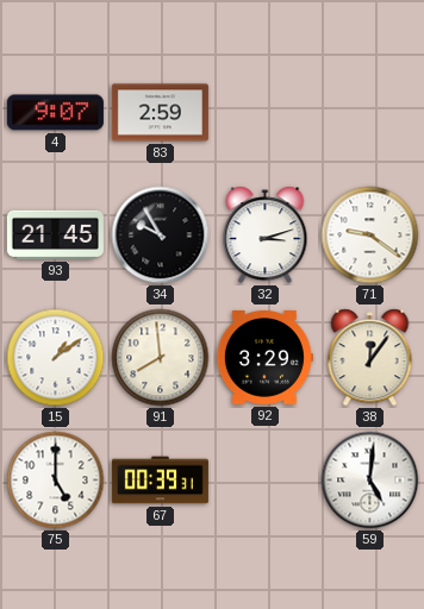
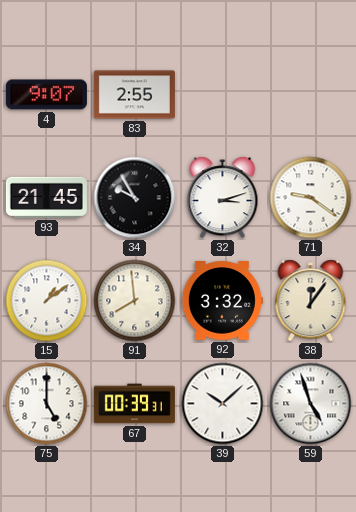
83: 2:59 -> 2:55 (134, 95)
92: 3:29 -> 3:32 (222, 301)
39: none -> 10:08 (223, 404)
59: 5:01 -> 4:57 (311, 404)
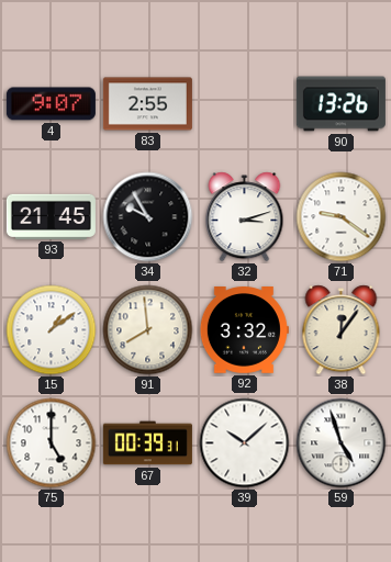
90: none -> 13:26 (340, 104)
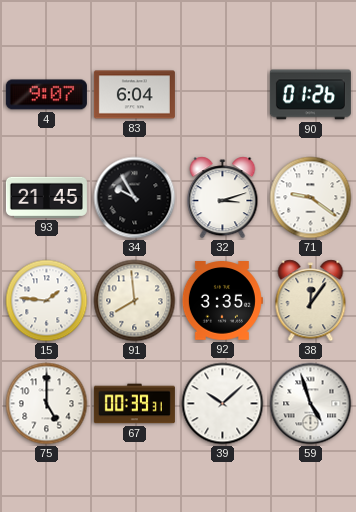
83: 2:55 -> 6:04 (134, 95)
90: 13:26 -> 01:26 (310, 95)
15: 1:09 -> 1:46 (47, 301)
92: 3:32 -> 3:35 (222, 301)
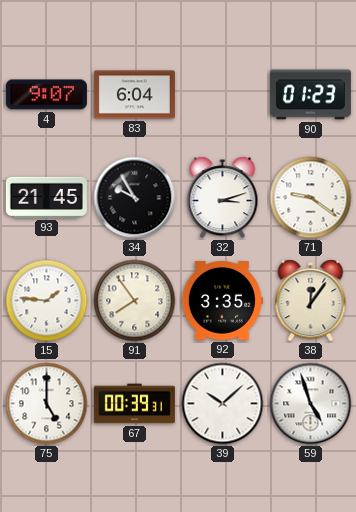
90: 01:26 -> 01:23 (310, 95)
91: 7:59 -> 7:54 (135, 301)
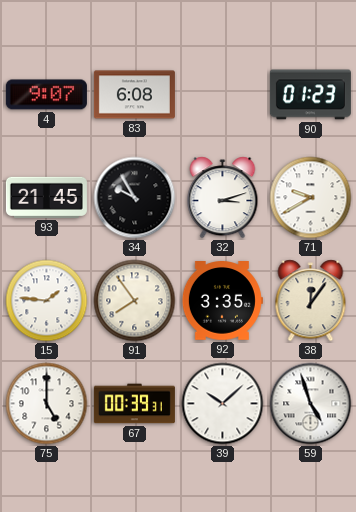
83: 6:04 -> 6:08 (134, 95)
71: 9:21 -> 9:40 (311, 198)
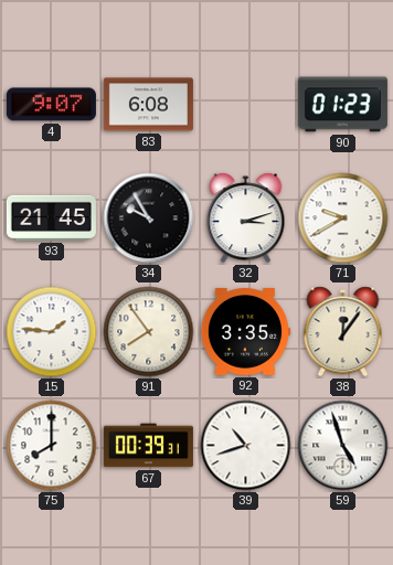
75: 5:00 -> 8:00 (52, 446)
39: 10:08 -> 10:42 (246, 446)
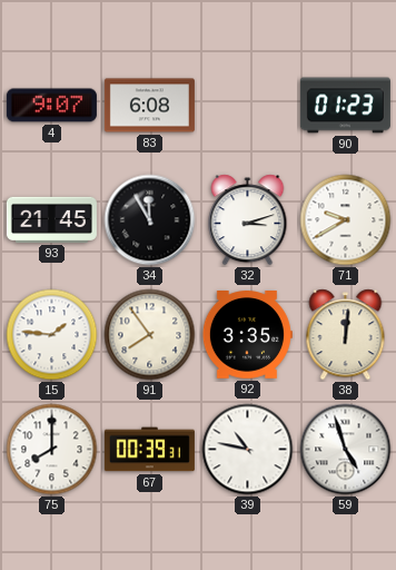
34: 9:55 -> 11:55 (150, 220)
38: 12:06 -> 12:01 (346, 335)
39: 10:42 -> 10:47 (248, 450)
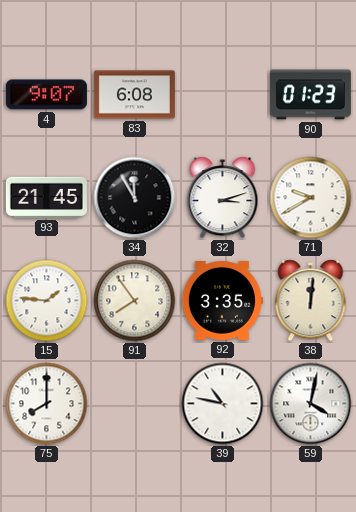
67: 00:39 -> none (149, 450)
59: 4:57 -> 4:02 (311, 404)
